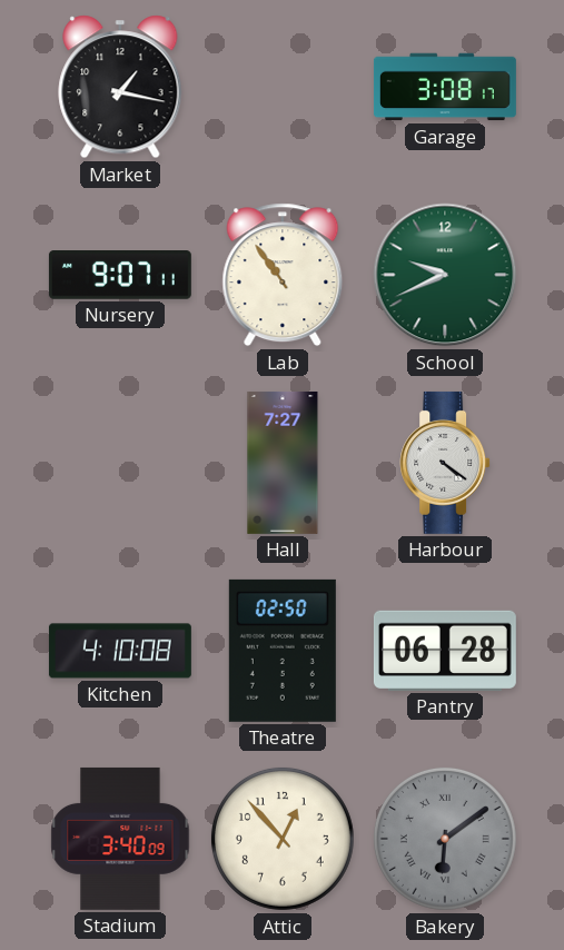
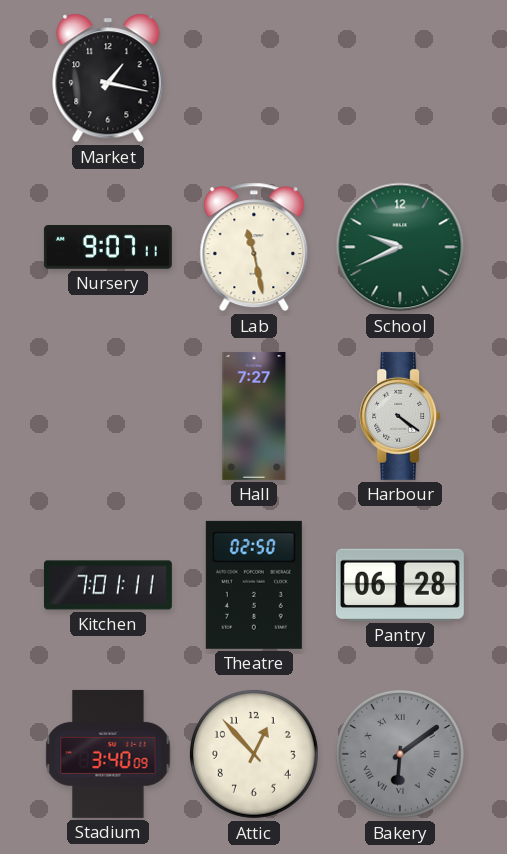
Garage: 3:08 -> none (445, 87)
Lab: 10:54 -> 11:28 (254, 247)
Kitchen: 4:10 -> 7:01 (108, 585)
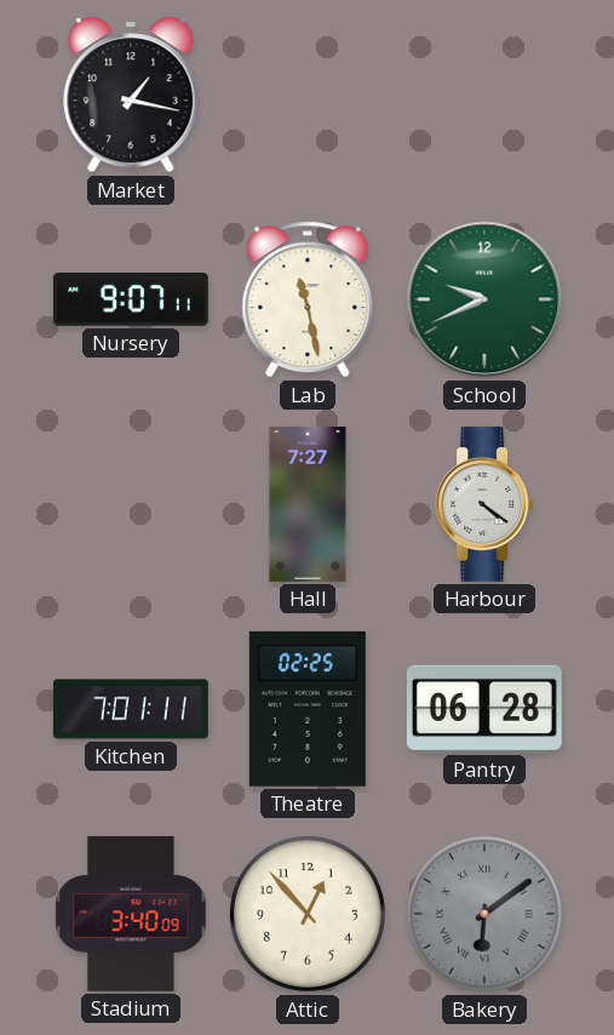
Theatre: 02:50 -> 02:25 (308, 709)
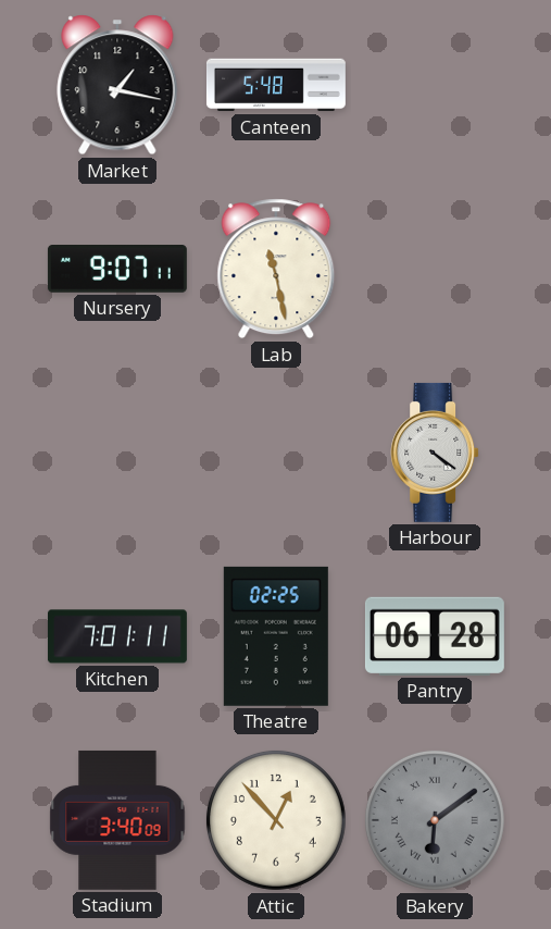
Canteen: none -> 5:48 (276, 85)
School: 9:41 -> none (484, 299)
Hall: 7:27 -> none (308, 504)
